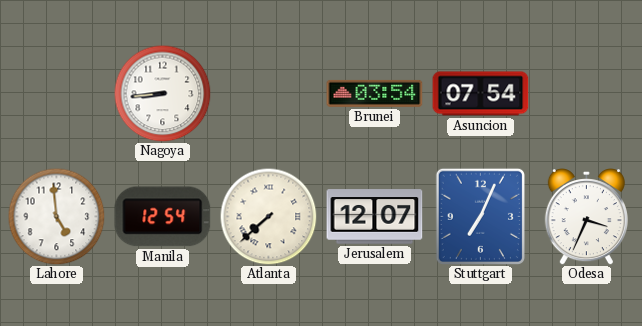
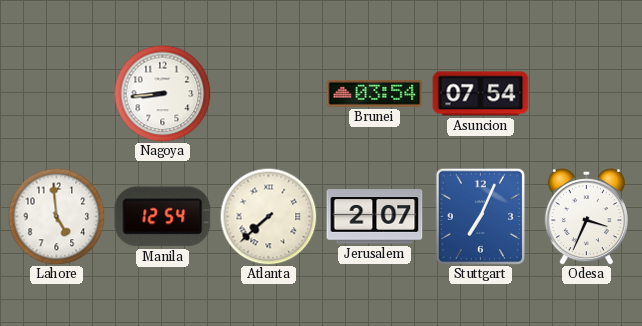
Jerusalem: 12:07 -> 2:07 (375, 217)
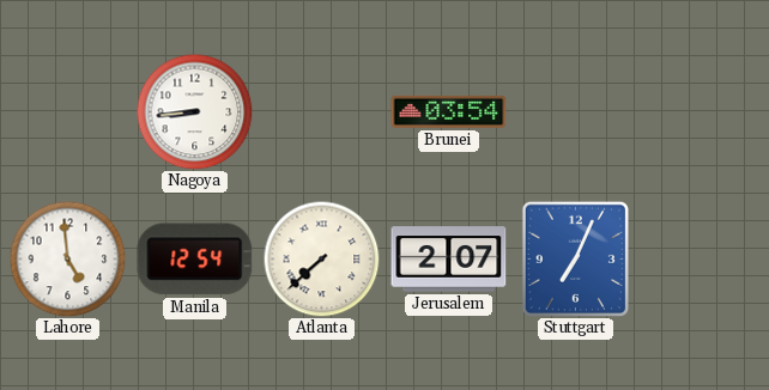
Asuncion: 07:54 -> none (481, 94)
Odesa: 3:34 -> none (586, 217)
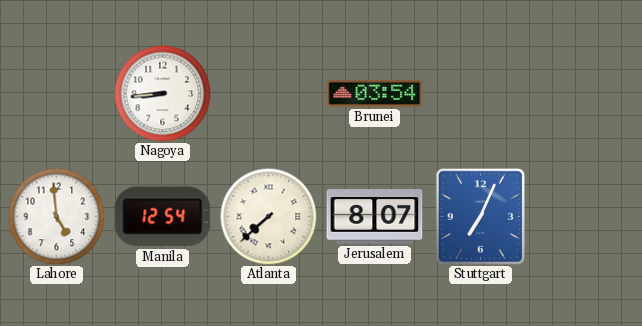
Jerusalem: 2:07 -> 8:07 (375, 217)
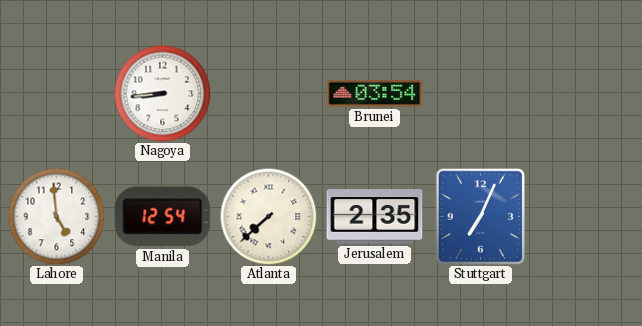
Jerusalem: 8:07 -> 2:35 (375, 217)
